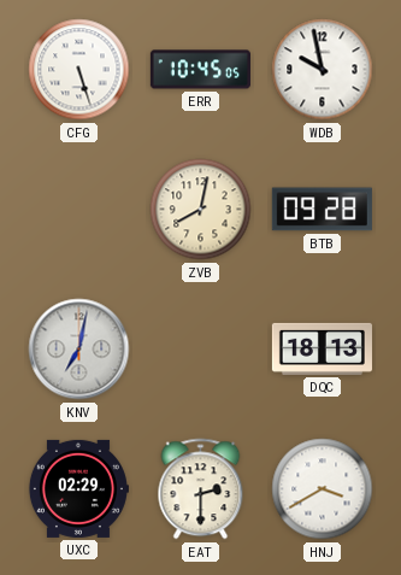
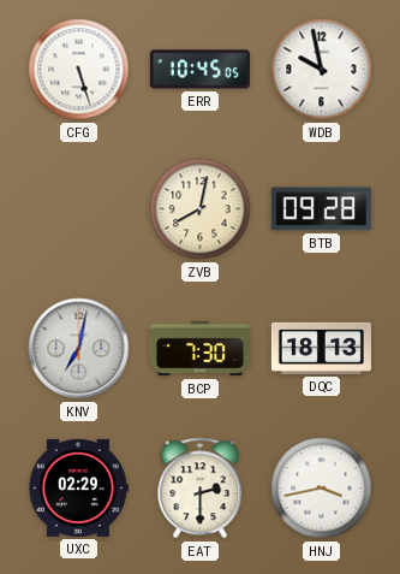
BCP: none -> 7:30 (199, 349)
HNJ: 3:40 -> 3:43 (322, 489)
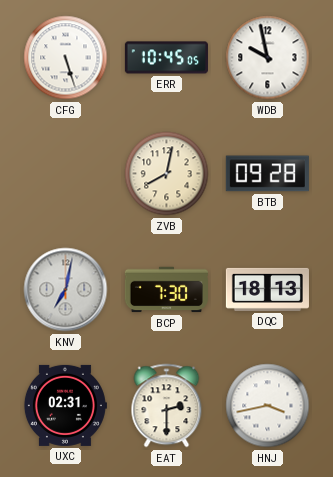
UXC: 02:29 -> 02:31 (65, 405)
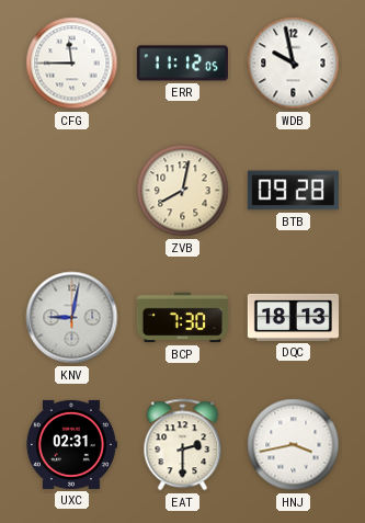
CFG: 5:27 -> 11:45 (72, 64)
ERR: 10:45 -> 11:12 (182, 64)
KNV: 7:02 -> 9:02 (72, 318)
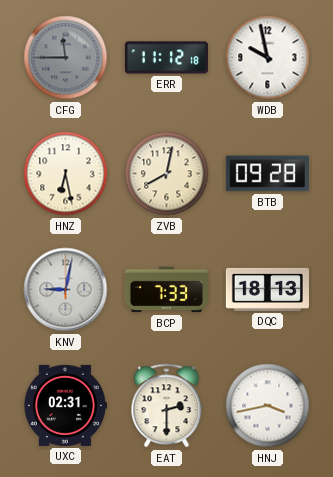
CFG dial: white -> grey (66, 58)
ERR: 11:12:05 -> 11:12:18 (166, 58)
HNZ: none -> 6:28 (66, 174)
BCP: 7:30 -> 7:33 (166, 290)
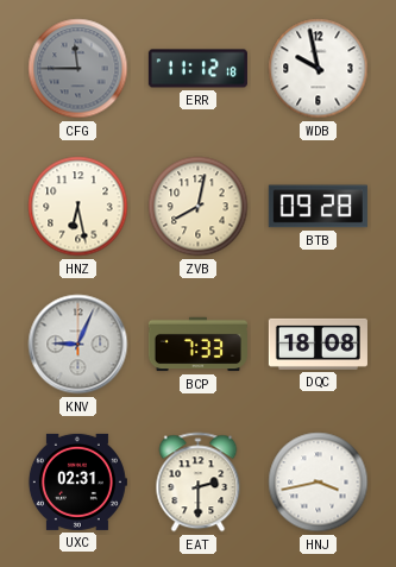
KNV: 9:02 -> 9:04 (78, 345)
DQC: 18:13 -> 18:08 (318, 344)
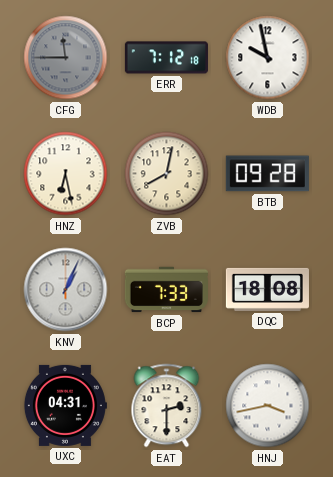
ERR: 11:12 -> 7:12 (166, 58)
KNV: 9:04 -> 1:04 (66, 290)
UXC: 02:31 -> 04:31 (65, 405)
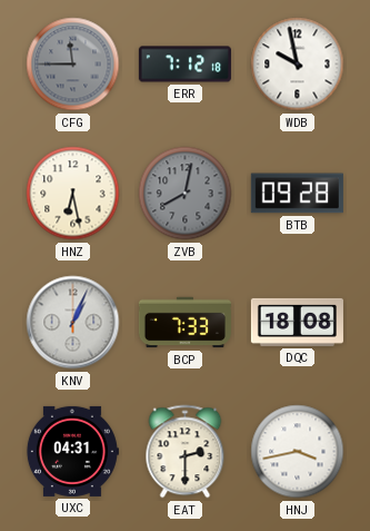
ZVB dial: cream -> grey (186, 194)
